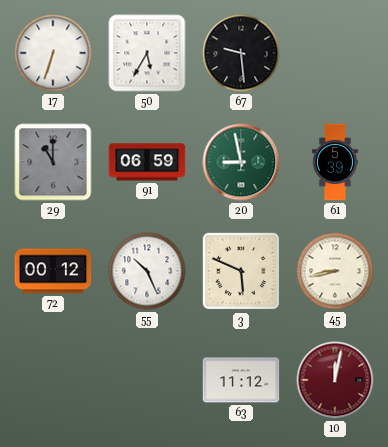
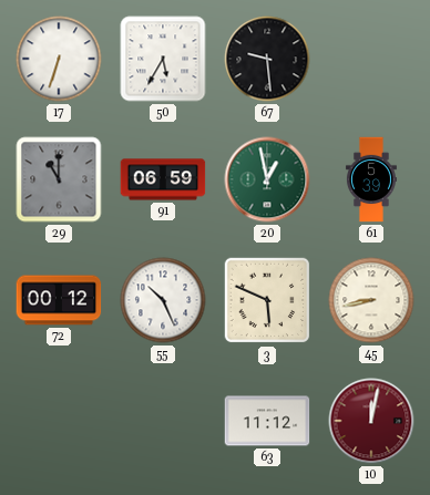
20: 8:58 -> 12:58 (267, 179)
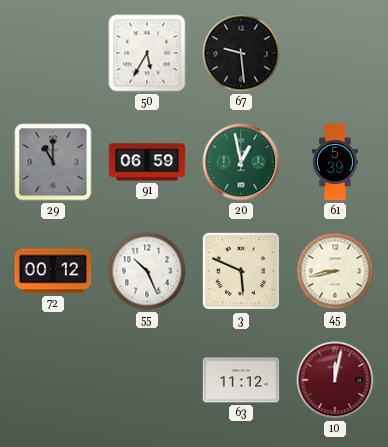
17: 6:33 -> none (59, 59)
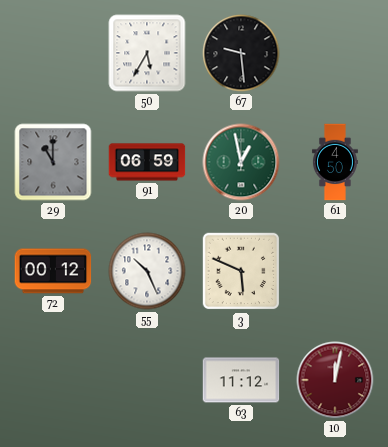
61: 5:39 -> 4:50 (335, 162)
45: 8:43 -> none (335, 271)
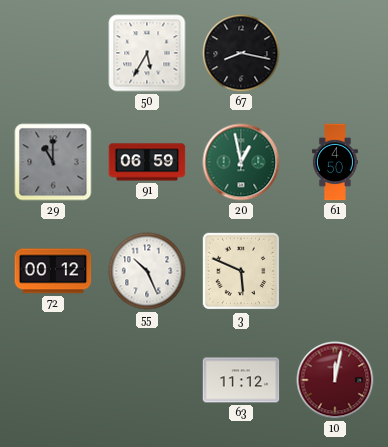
67: 9:29 -> 8:17 (241, 53)
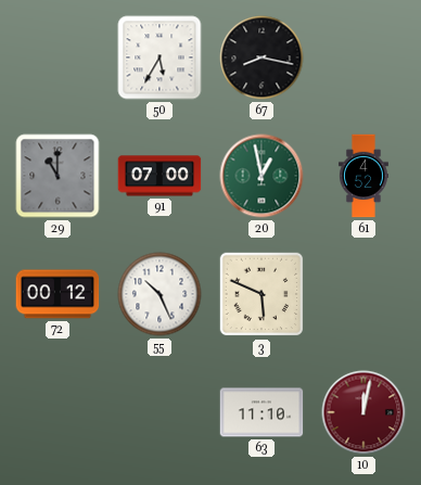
91: 06:59 -> 07:00 (160, 176)
61: 4:50 -> 4:52 (363, 176)
63: 11:12 -> 11:10 (261, 412)
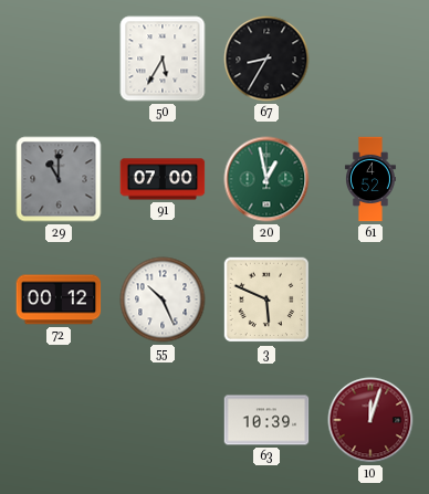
67: 8:17 -> 8:35 (266, 59)
63: 11:10 -> 10:39 (266, 420)
10: 12:02 -> 12:03 (370, 420)
